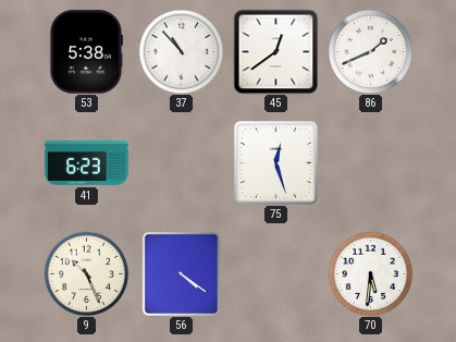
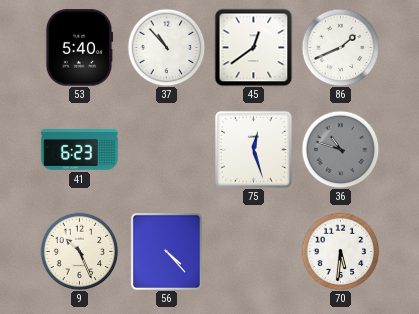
53: 5:38 -> 5:40 (79, 48)
36: none -> 10:48 (340, 149)
56: 4:21 -> 4:23 (166, 251)
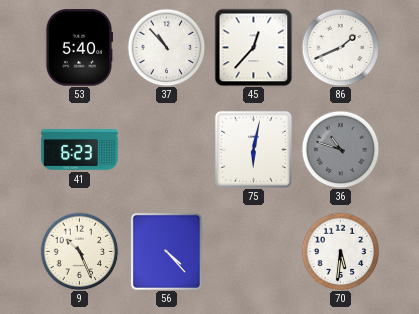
45: 12:39 -> 12:37 (253, 47)
75: 12:27 -> 6:02 (253, 149)
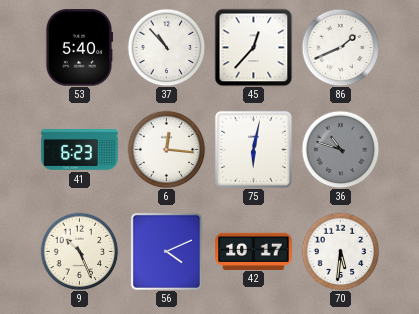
6: none -> 12:16 (166, 149)
56: 4:23 -> 4:11 (166, 251)
42: none -> 10:17 (254, 251)
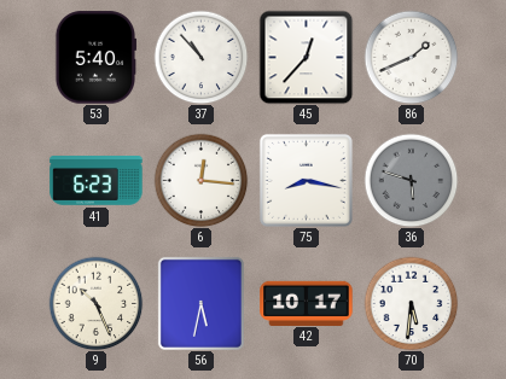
75: 6:02 -> 8:17 (306, 180)
36: 10:48 -> 5:48 (411, 180)
56: 4:11 -> 5:32 (200, 303)
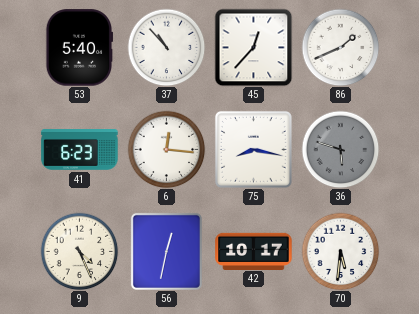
9: 10:26 -> 4:26 (79, 251)
56: 5:32 -> 12:32 (166, 251)
